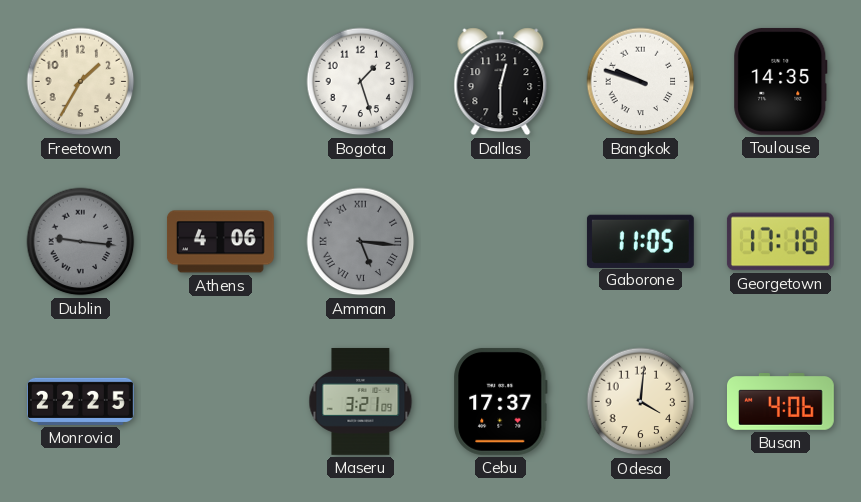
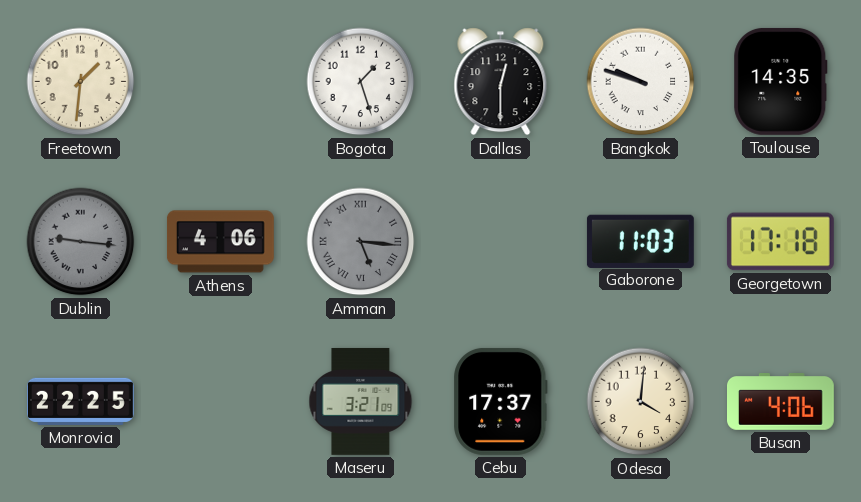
Freetown: 1:35 -> 1:31 (81, 82)
Gaborone: 11:05 -> 11:03 (640, 241)
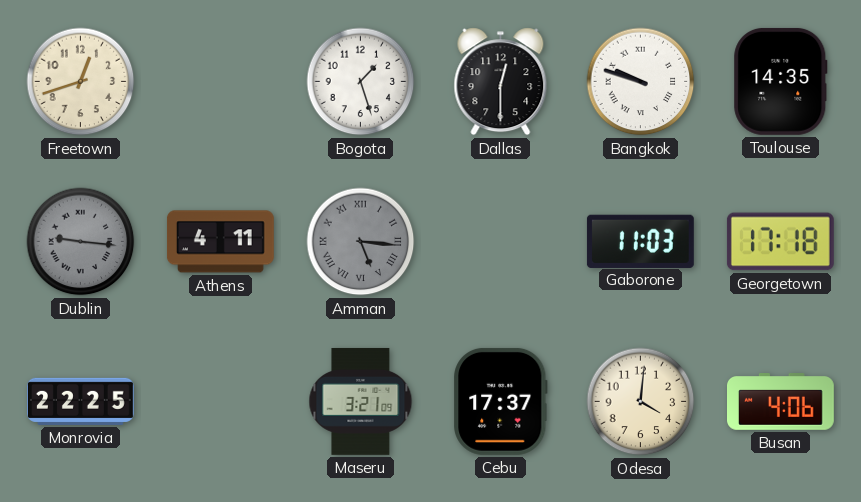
Freetown: 1:31 -> 12:42 (81, 82)
Athens: 4:06 -> 4:11 (220, 242)
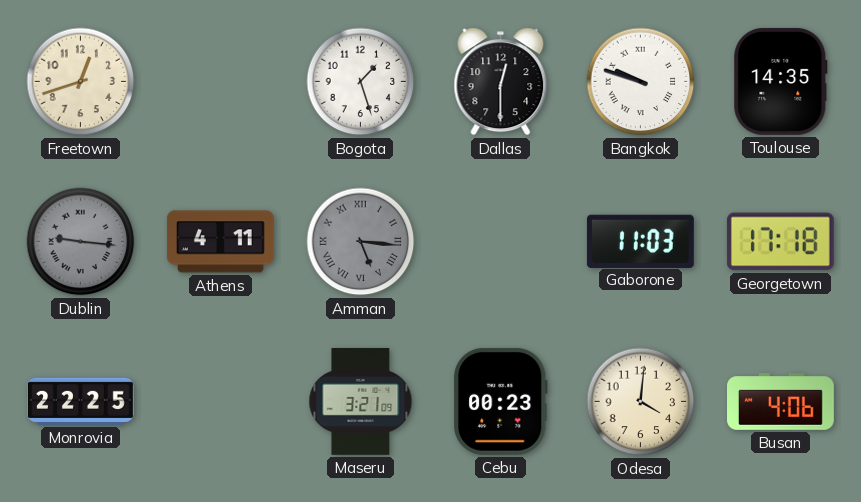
Cebu: 17:37 -> 00:23 (501, 401)
